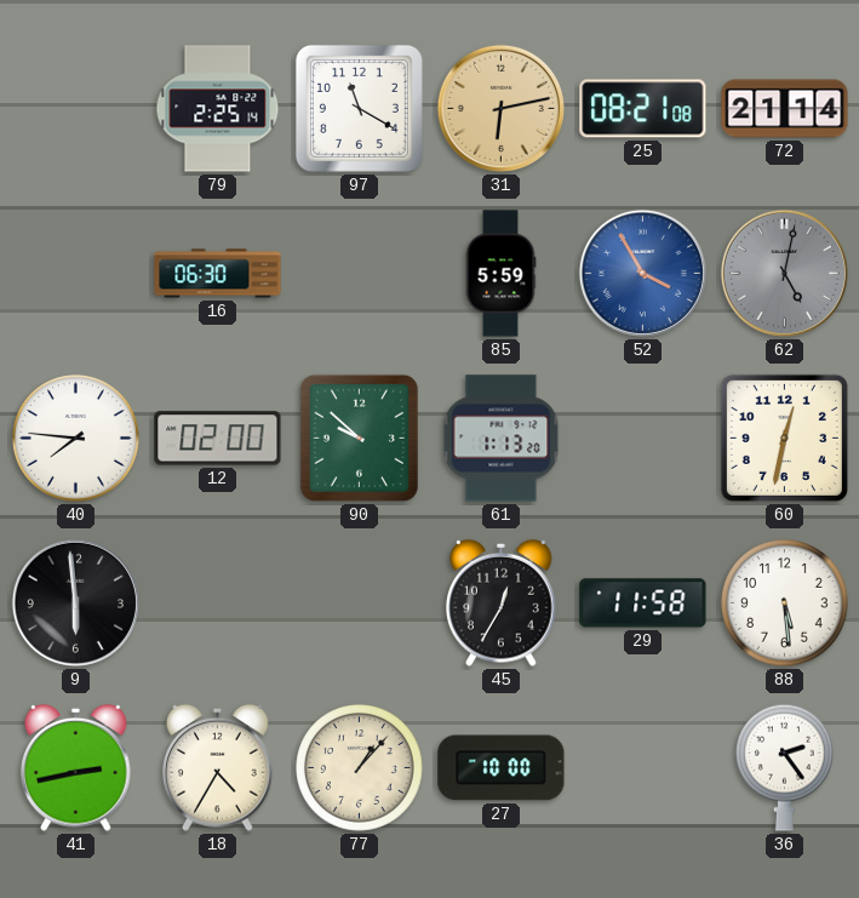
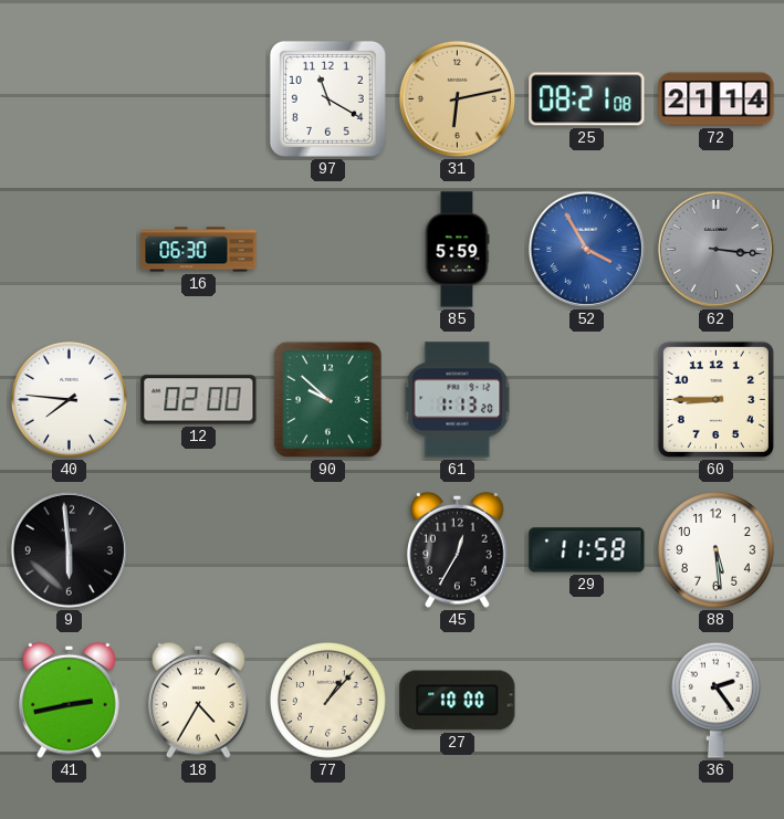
79: 2:25 -> none (218, 109)
62: 5:02 -> 3:16 (715, 249)
60: 12:32 -> 8:45 (715, 399)
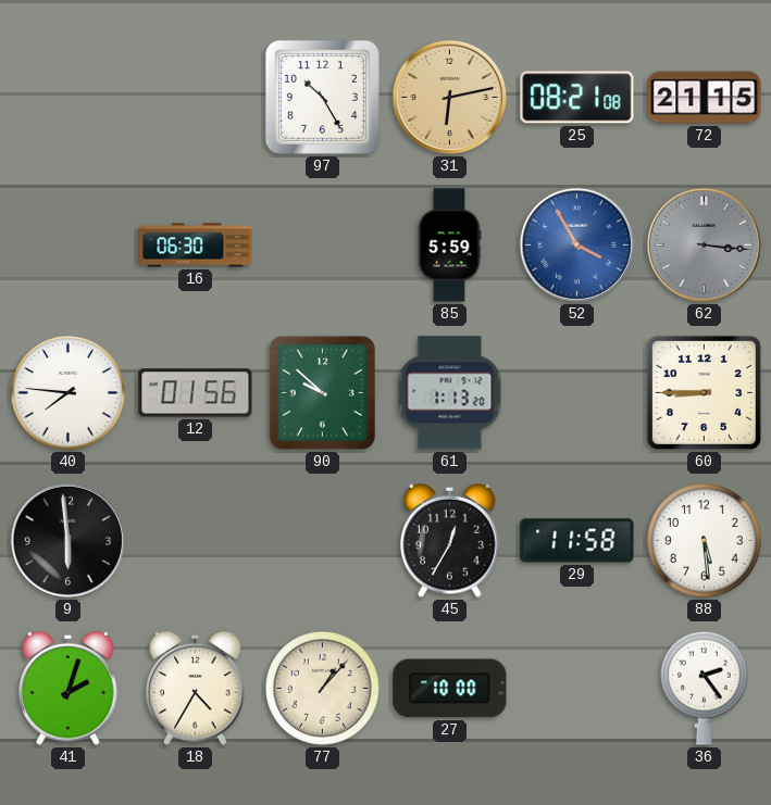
97: 11:20 -> 10:25 (322, 97)
72: 21:14 -> 21:15 (705, 98)
12: 02:00 -> 01:56 (196, 393)
41: 2:43 -> 2:03 (69, 688)
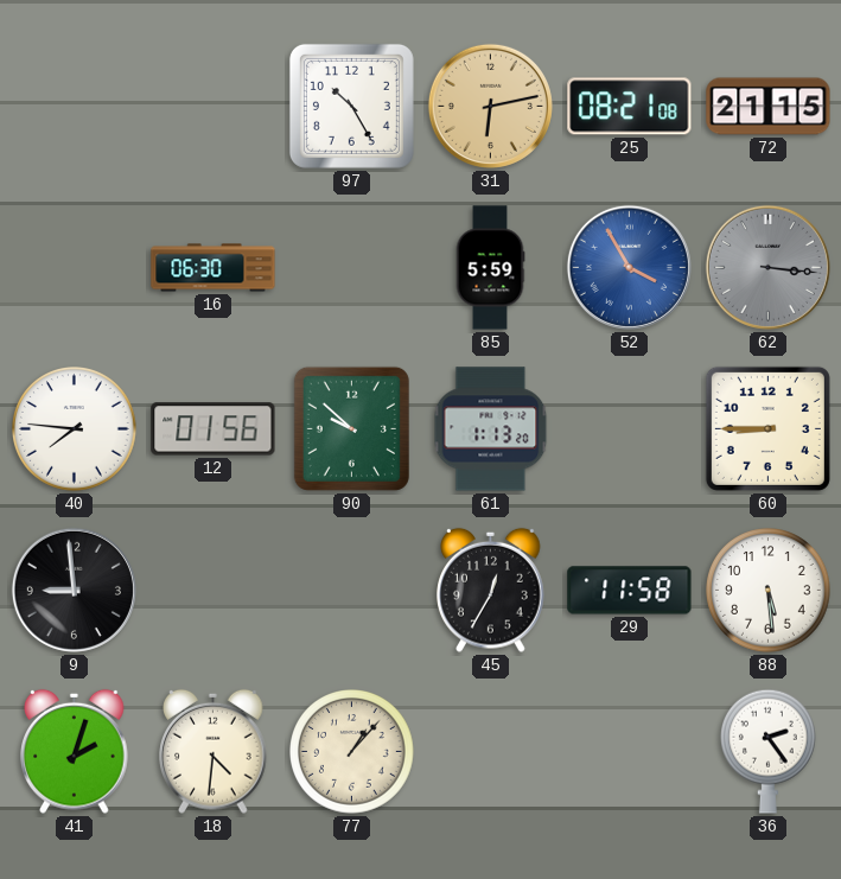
9: 5:59 -> 8:59 (74, 590)
18: 4:35 -> 4:31 (214, 751)
27: 10:00 -> none (450, 689)
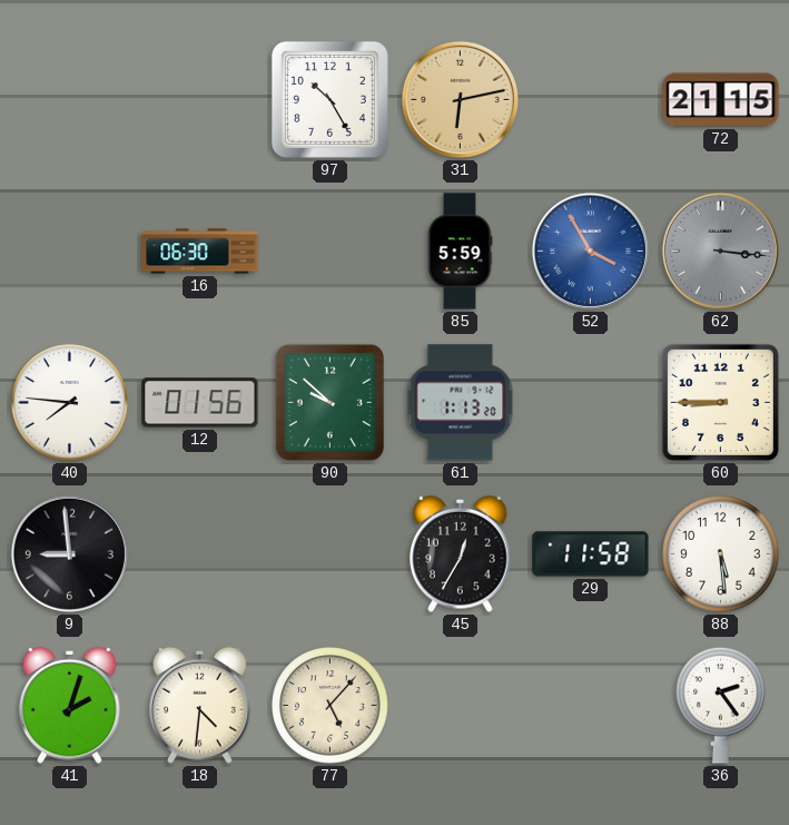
25: 08:21 -> none (630, 107)
77: 1:07 -> 5:07 (331, 706)
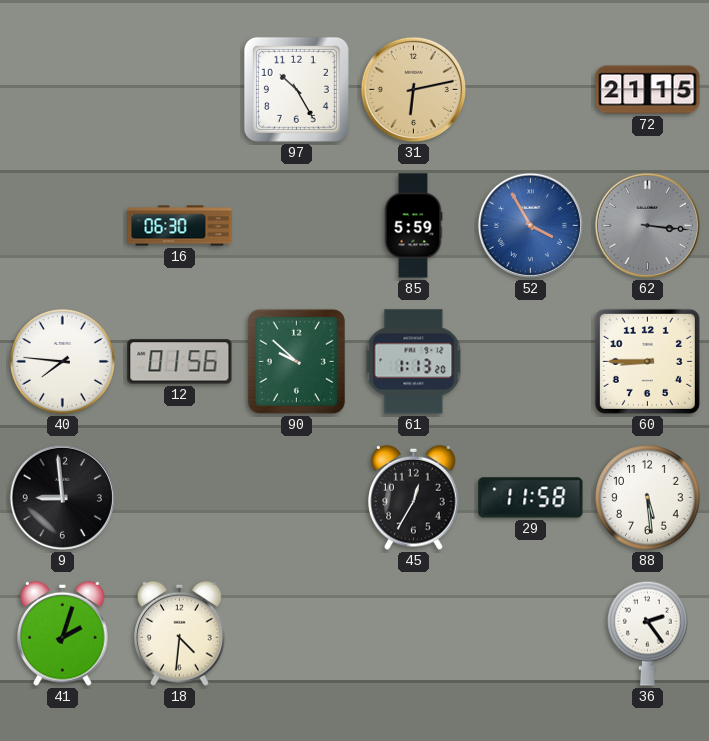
77: 5:07 -> none (331, 706)
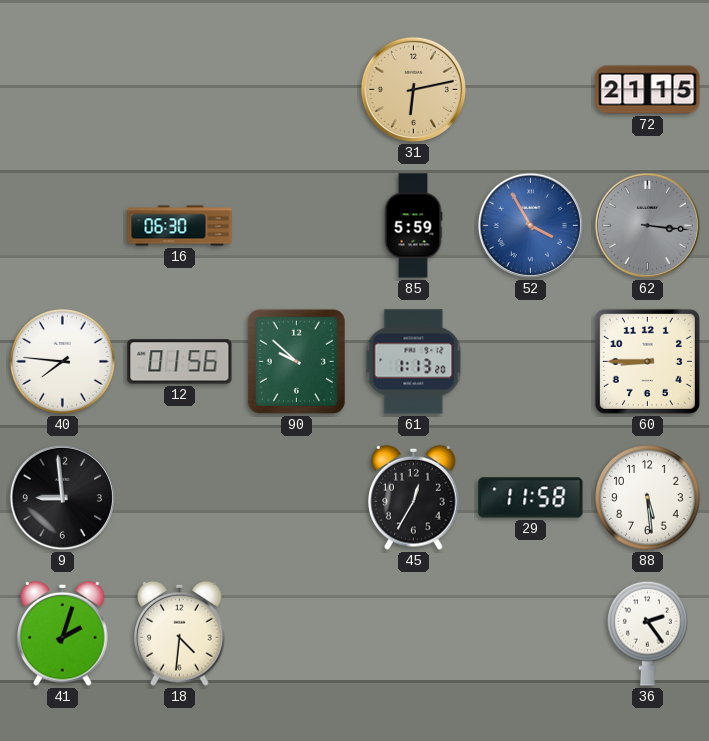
97: 10:25 -> none (296, 89)
